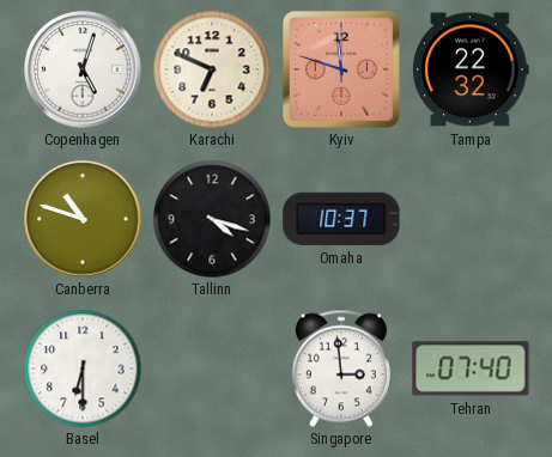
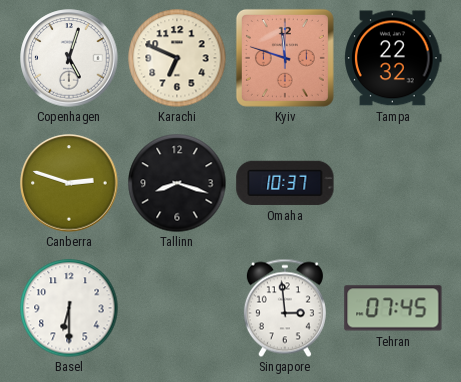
Canberra: 10:48 -> 2:48 (69, 183)
Tallinn: 4:18 -> 8:18 (177, 183)
Tehran: 07:40 -> 07:45 (393, 308)
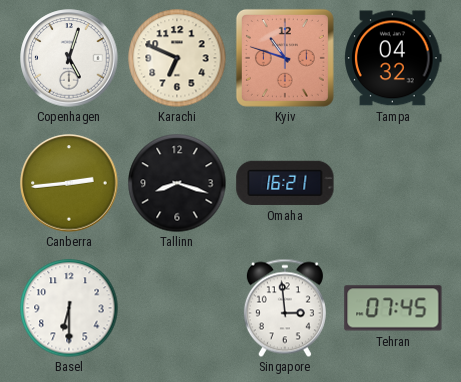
Kyiv: 11:48 -> 10:48 (285, 58)
Tampa: 22:32 -> 04:32 (393, 58)
Canberra: 2:48 -> 2:44 (69, 183)
Omaha: 10:37 -> 16:21 (285, 183)
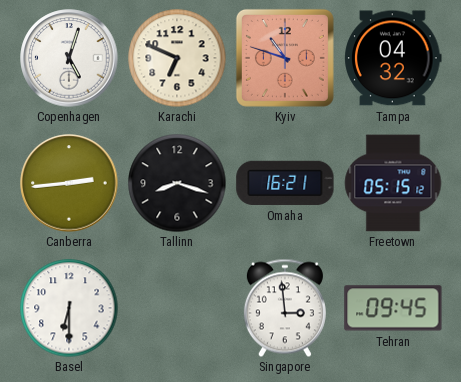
Freetown: none -> 05:15 (393, 183)
Tehran: 07:45 -> 09:45 (393, 308)
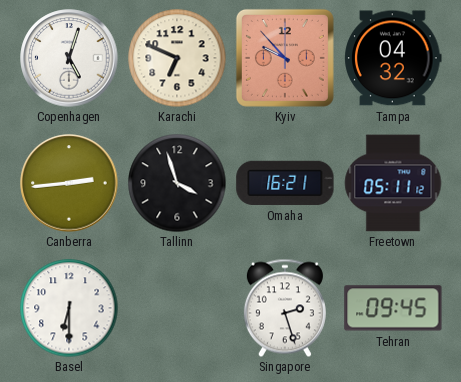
Kyiv: 10:48 -> 9:53 (285, 58)
Tallinn: 8:18 -> 3:57 (177, 183)
Freetown: 05:15 -> 05:11 (393, 183)
Singapore: 2:59 -> 2:27 (285, 308)
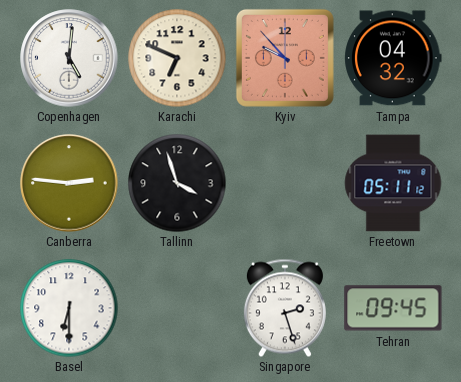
Copenhagen: 5:03 -> 5:01 (69, 58)
Canberra: 2:44 -> 2:46 (69, 183)
Omaha: 16:21 -> none (285, 183)
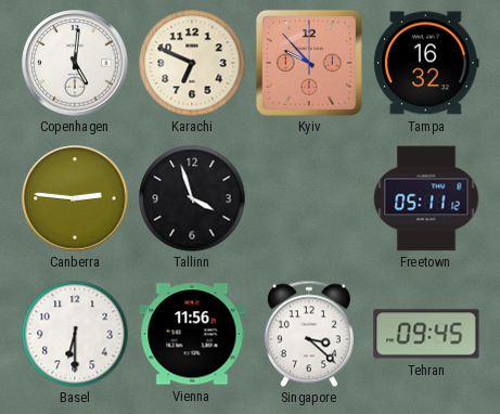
Tampa: 04:32 -> 16:32 (426, 63)
Vienna: none -> 11:56 (192, 334)
Singapore: 2:27 -> 3:22 (309, 334)
